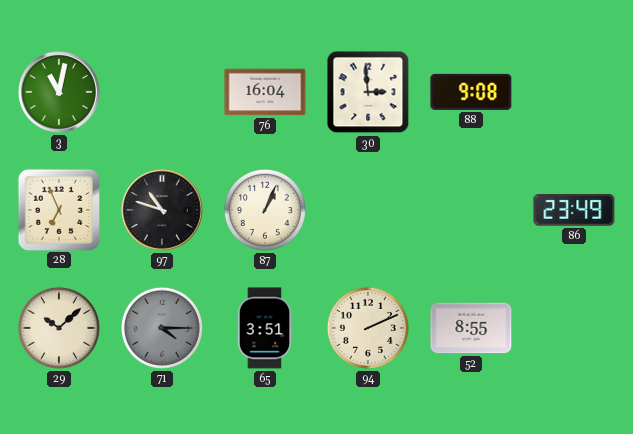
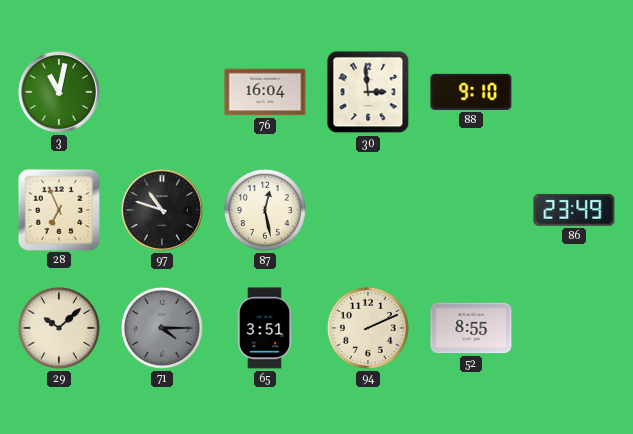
88: 9:08 -> 9:10 (471, 92)
87: 1:04 -> 12:28 (265, 210)
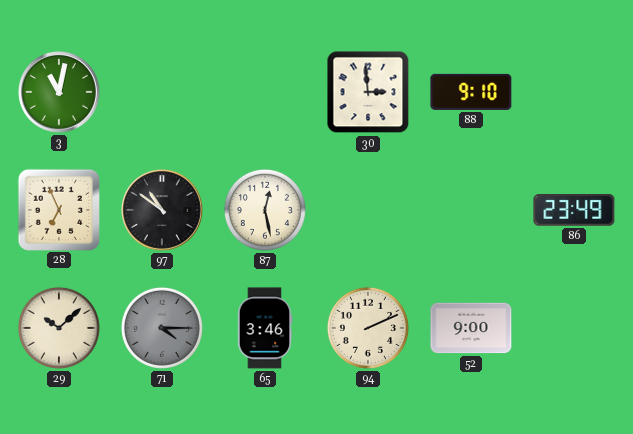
76: 16:04 -> none (265, 92)
97: 10:48 -> 10:51 (163, 211)
65: 3:51 -> 3:46 (265, 328)
52: 8:55 -> 9:00 (471, 328)
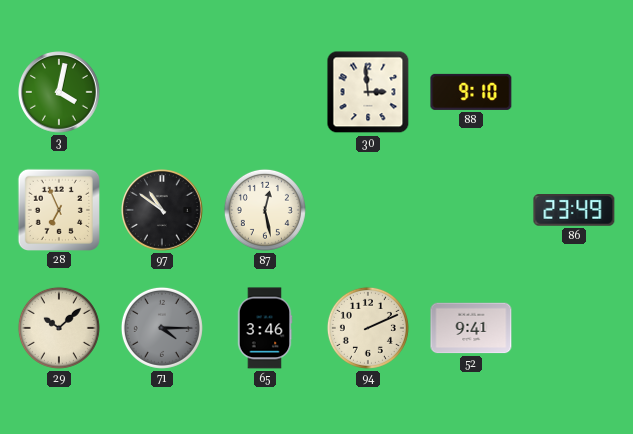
3: 11:02 -> 4:02 (60, 93)
52: 9:00 -> 9:41 (471, 328)
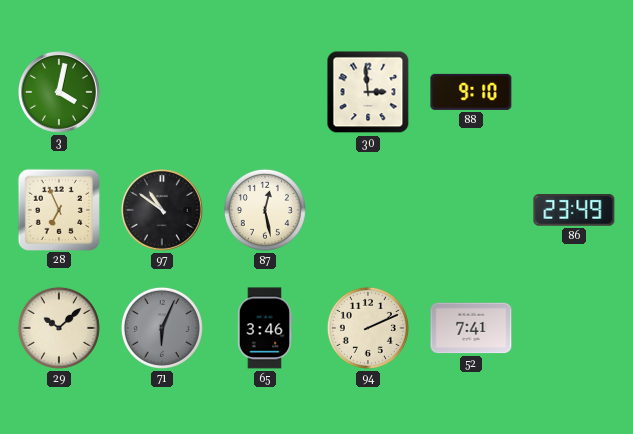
71: 4:15 -> 6:04 (162, 328)
52: 9:41 -> 7:41 (471, 328)
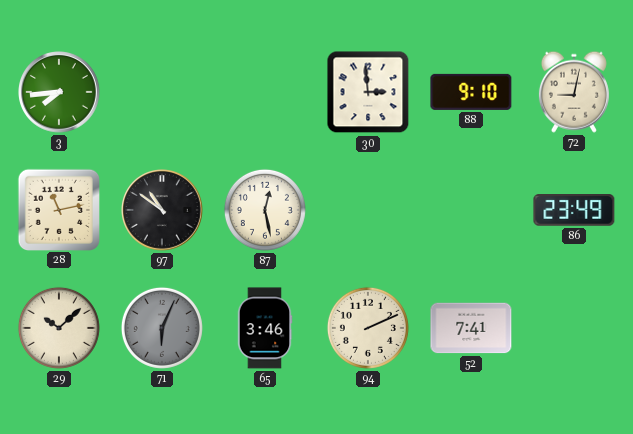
3: 4:02 -> 7:44 (60, 93)
72: none -> 9:02 (574, 92)
28: 6:56 -> 11:13 (58, 209)
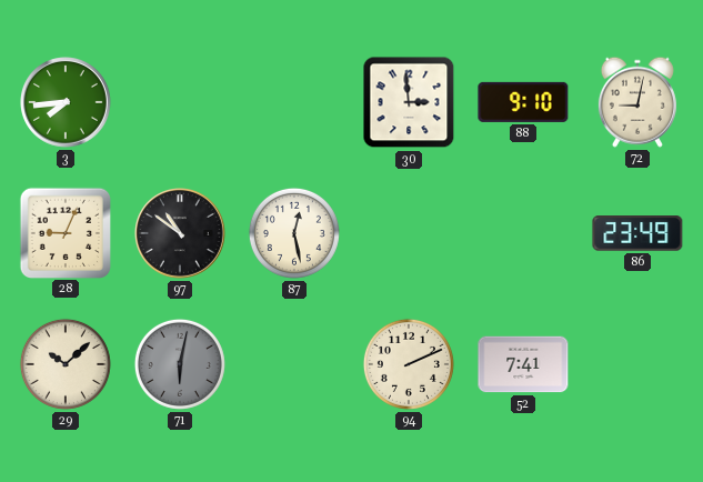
28: 11:13 -> 9:04 (64, 232)
71: 6:04 -> 6:02 (180, 364)
65: 3:46 -> none (265, 328)
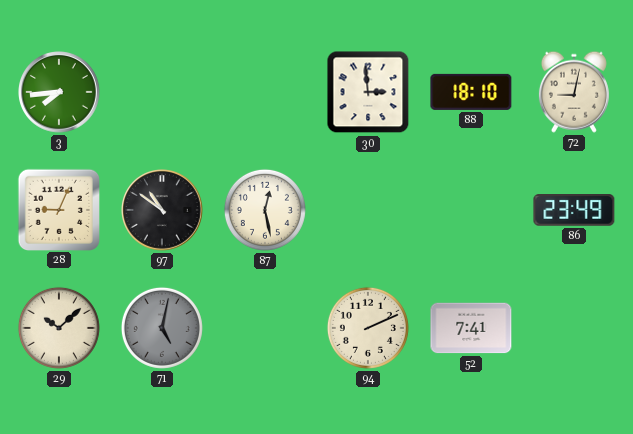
88: 9:10 -> 18:10 (471, 92)
71: 6:02 -> 5:02 (162, 328)
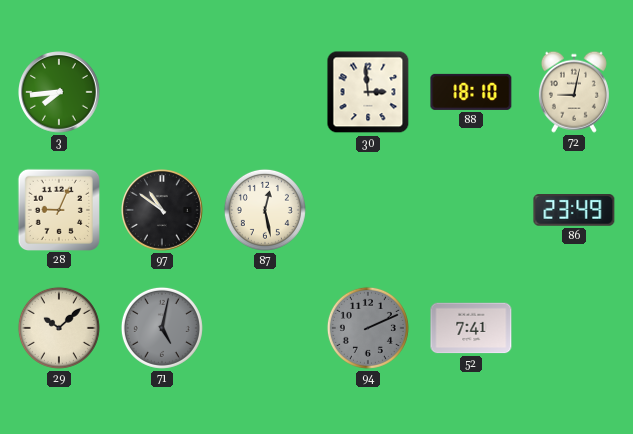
94 dial: cream -> grey (368, 328)
